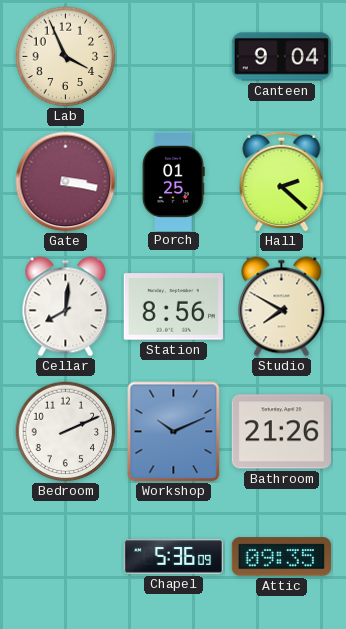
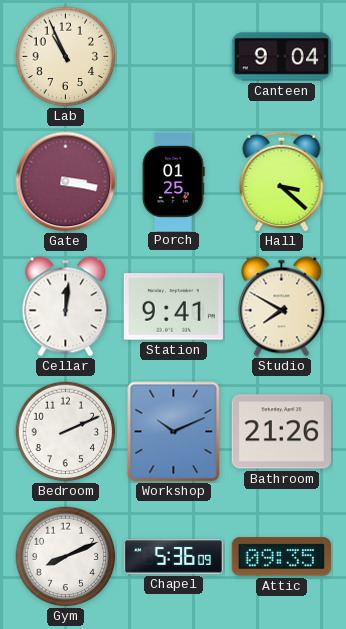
Lab: 3:56 -> 10:56 (66, 57)
Hall: 2:22 -> 3:22 (282, 181)
Cellar: 8:01 -> 12:01 (66, 307)
Station: 8:56 -> 9:41 (173, 307)
Gym: none -> 8:11 (66, 557)
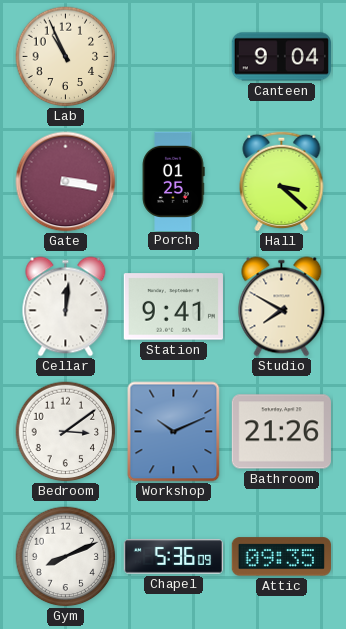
Bedroom: 2:11 -> 3:09 (66, 432)
